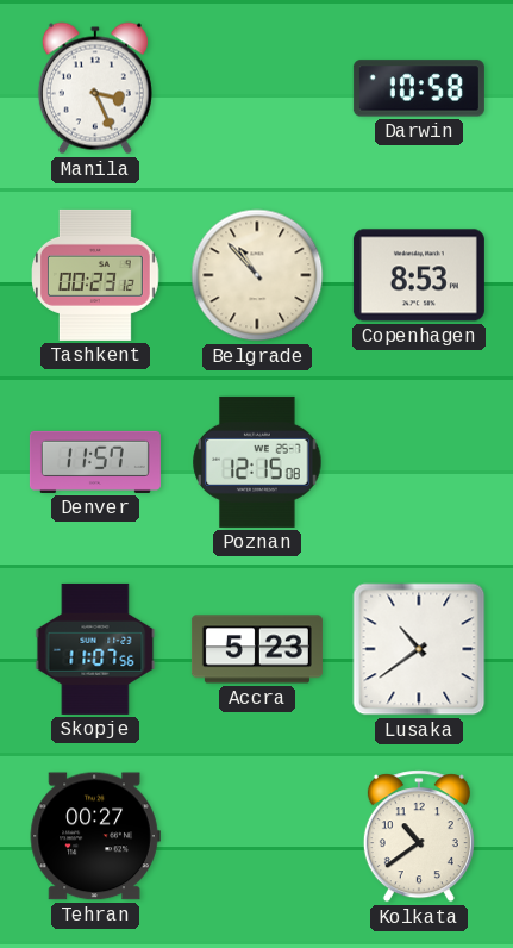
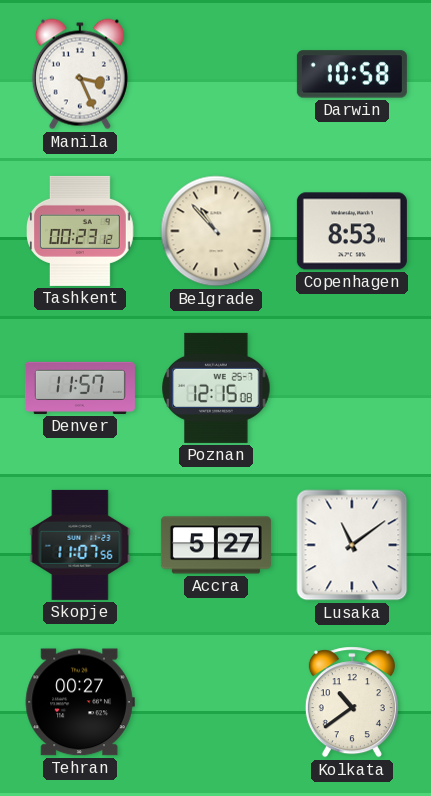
Accra: 5:23 -> 5:27 (216, 545)
Lusaka: 10:39 -> 11:09 (352, 545)
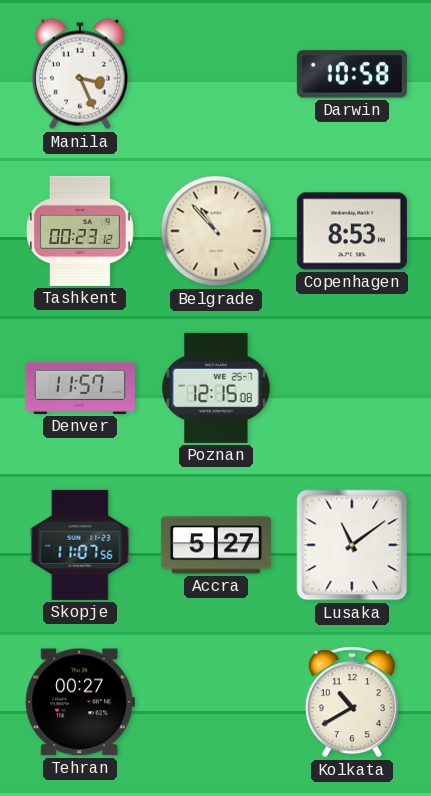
Kolkata: 10:39 -> 10:40 (352, 702)
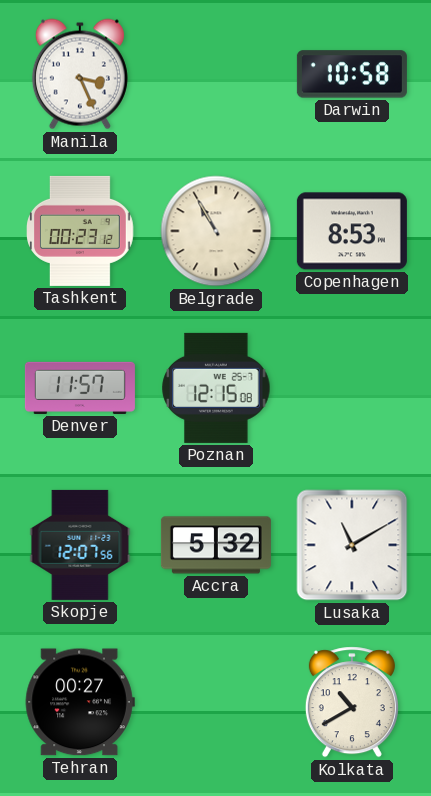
Belgrade: 10:53 -> 10:55 (216, 231)
Skopje: 11:07 -> 12:07 (80, 545)
Accra: 5:27 -> 5:32 (216, 545)
Lusaka: 11:09 -> 11:10 (352, 545)
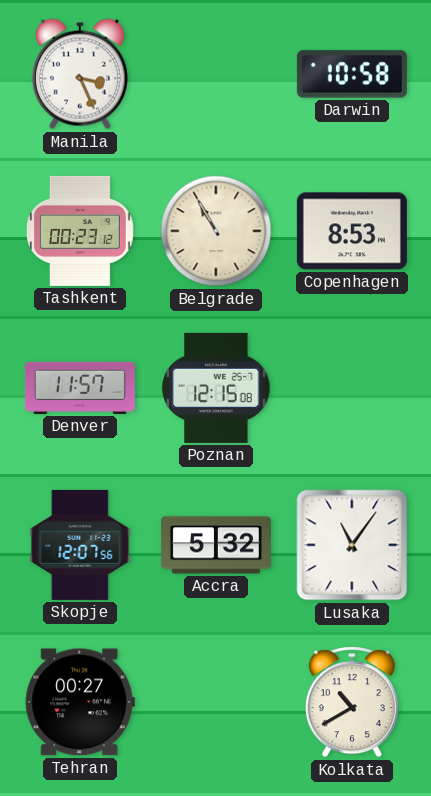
Lusaka: 11:10 -> 11:06 (352, 545)
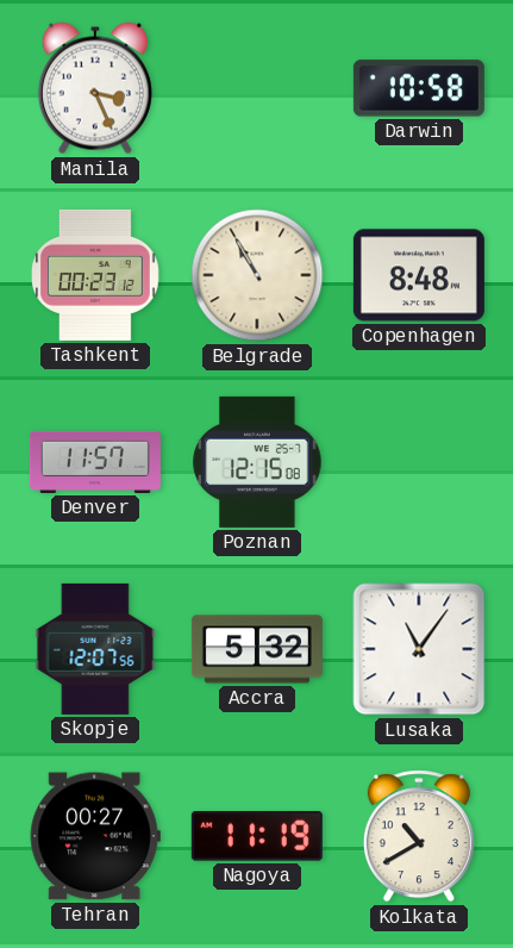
Copenhagen: 8:53 -> 8:48 (419, 275)
Nagoya: none -> 11:19 (257, 836)
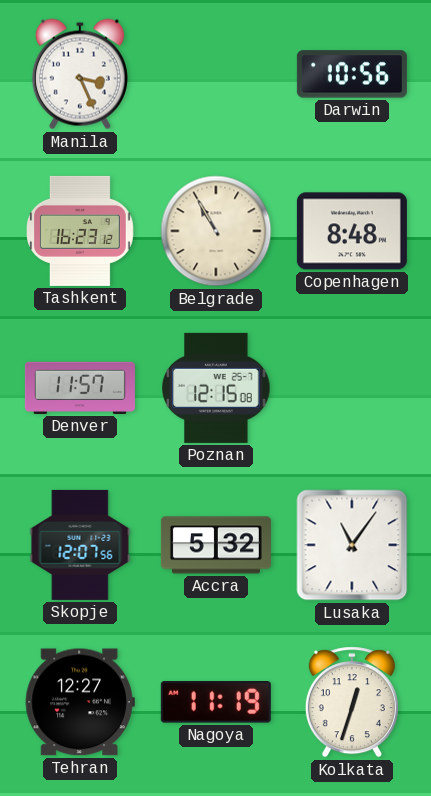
Darwin: 10:58 -> 10:56 (352, 74)
Tashkent: 00:23 -> 16:23 (81, 231)
Tehran: 00:27 -> 12:27 (80, 702)
Kolkata: 10:40 -> 12:33 (352, 702)
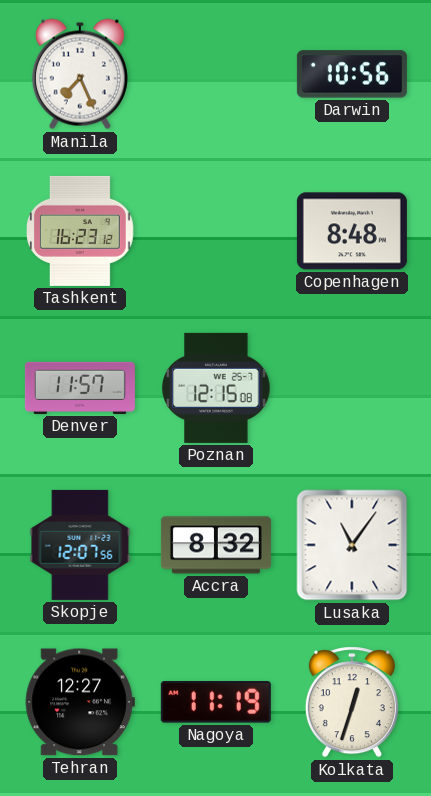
Manila: 3:26 -> 7:26 (80, 74)
Belgrade: 10:55 -> none (216, 231)
Accra: 5:32 -> 8:32 (216, 545)
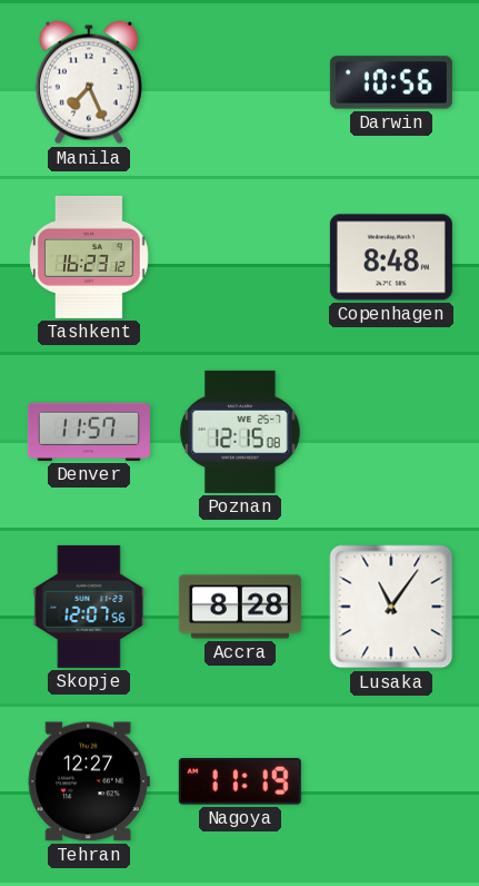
Accra: 8:32 -> 8:28 (240, 607)
Kolkata: 12:33 -> none (352, 702)
